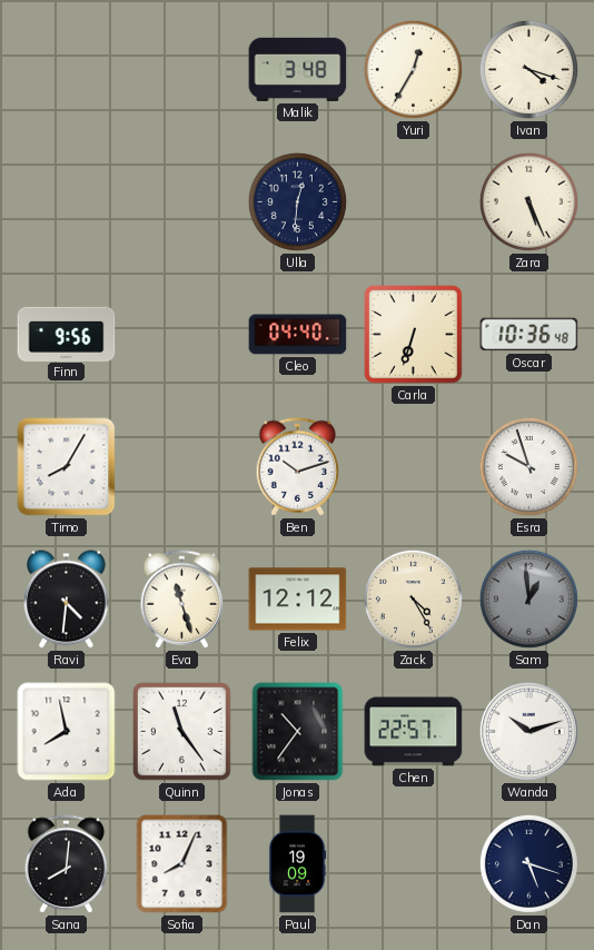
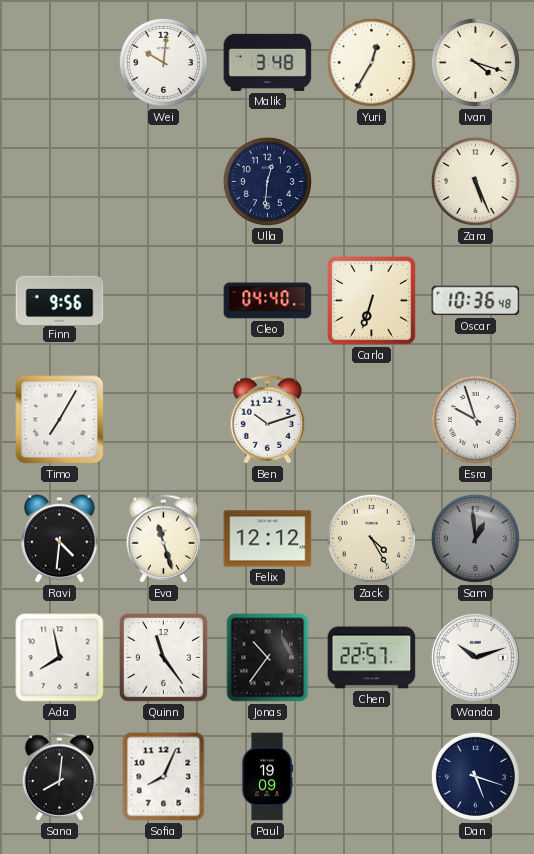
Wei: none -> 10:01 (163, 62)
Timo: 8:05 -> 7:05 (60, 420)
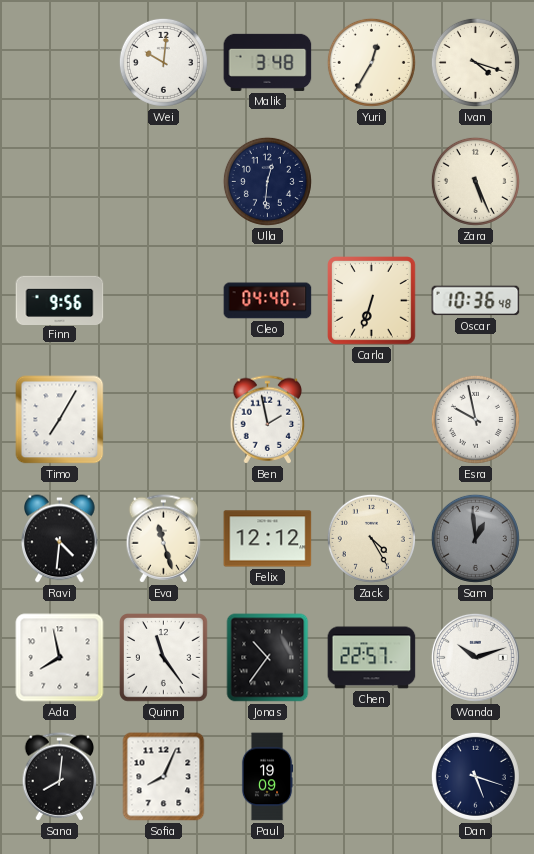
Ben: 10:12 -> 1:58 (268, 420)
Esra: 9:57 -> 9:58 (475, 419)
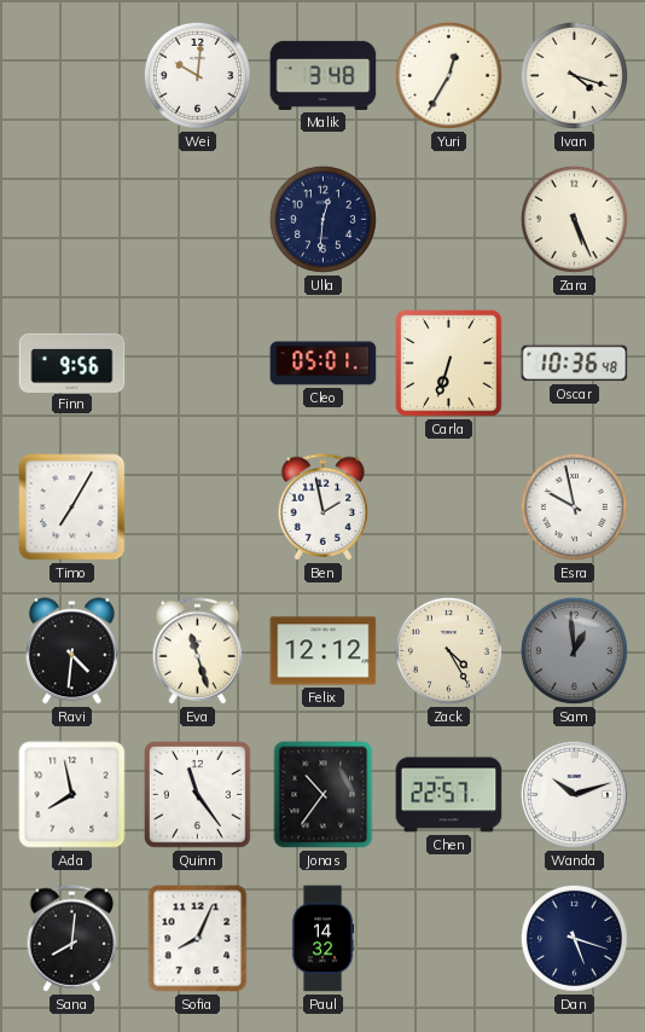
Cleo: 04:40 -> 05:01 (324, 364)
Paul: 19:09 -> 14:32 (322, 939)
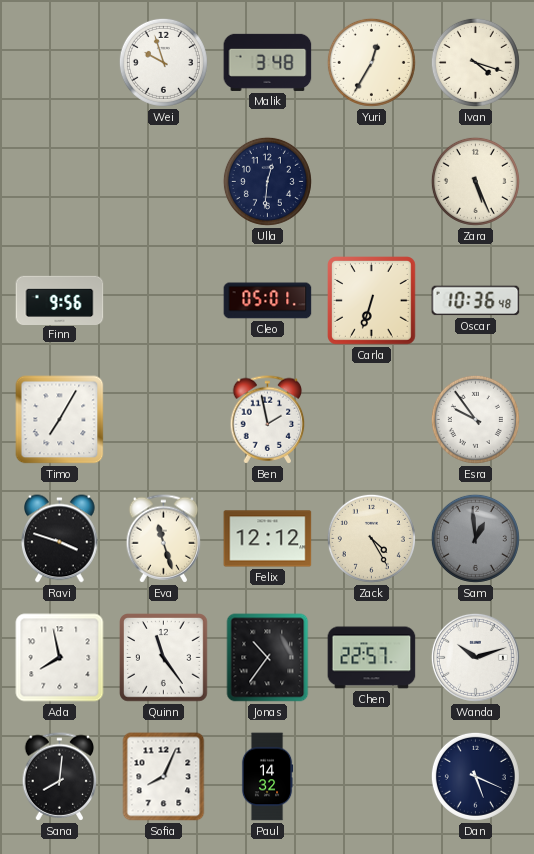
Wei: 10:01 -> 9:57 (163, 62)
Esra: 9:58 -> 9:54 (475, 419)
Ravi: 4:31 -> 3:48 (60, 539)
Dan: 5:18 -> 5:19 (475, 776)
